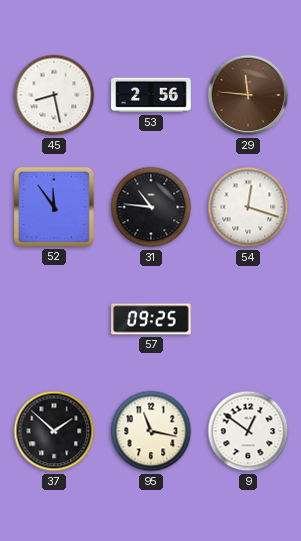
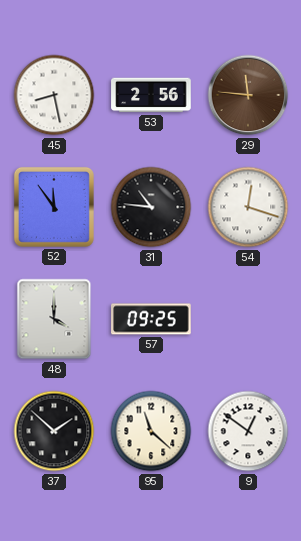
48: none -> 4:00 (54, 319)
95: 11:17 -> 11:22 (151, 431)
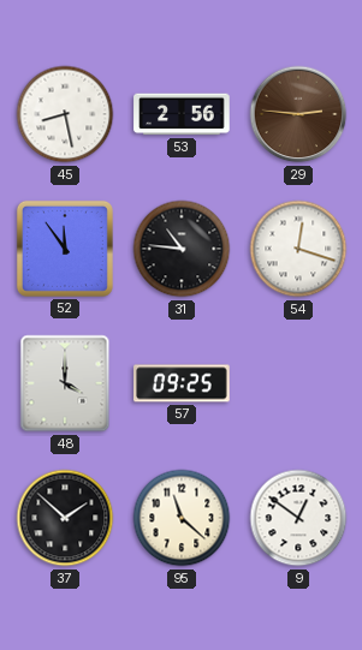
29: 11:46 -> 2:46 (298, 114)
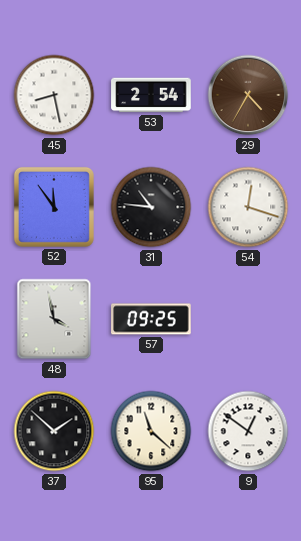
53: 2:56 -> 2:54 (151, 95)
29: 2:46 -> 4:35 (248, 95)
48: 4:00 -> 3:58 (54, 319)
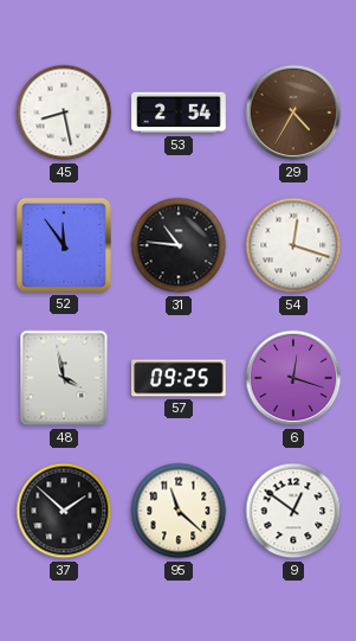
6: none -> 12:18 (293, 378)
